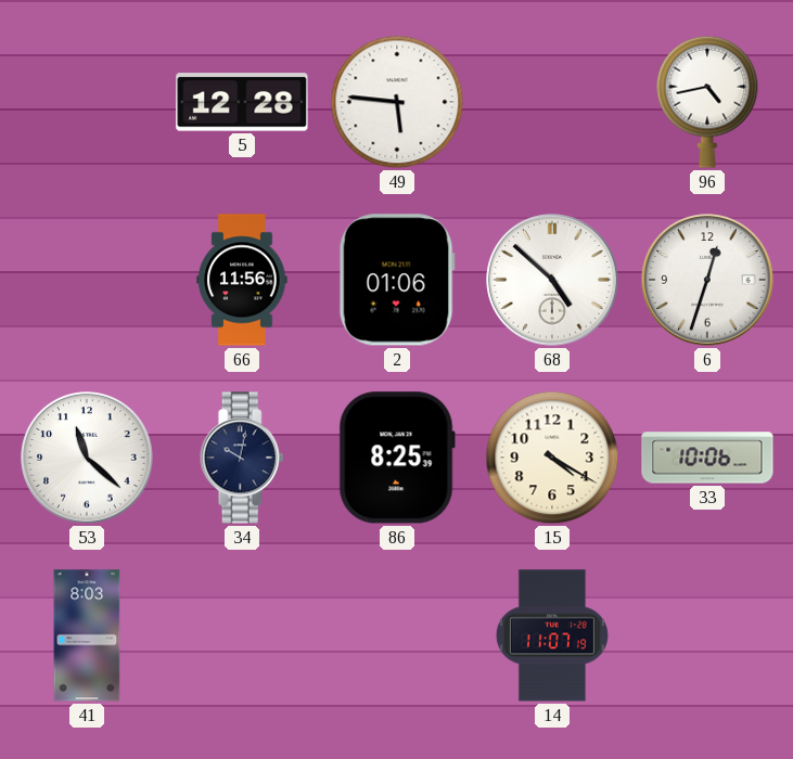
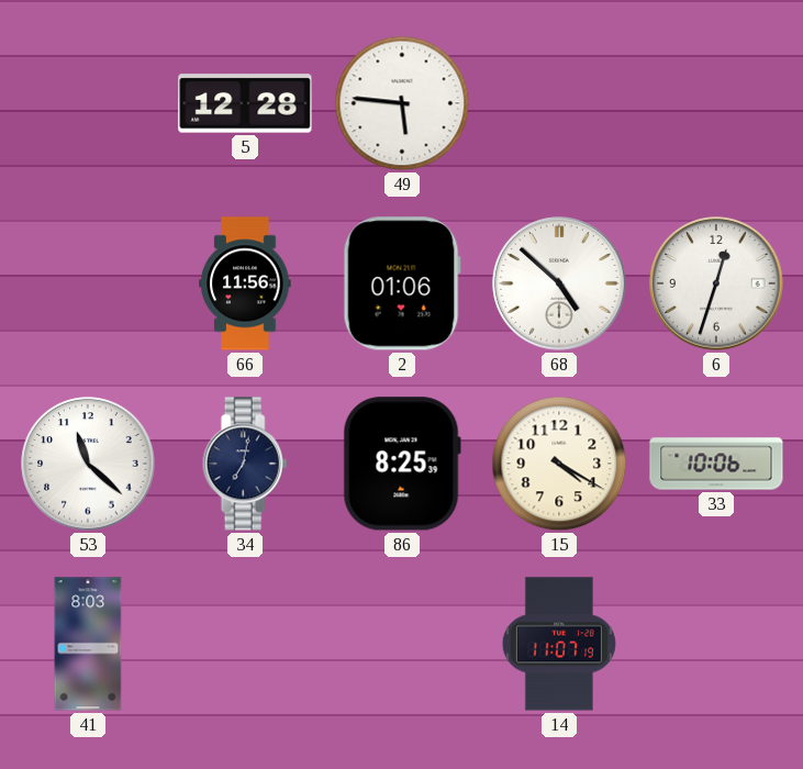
96: 4:43 -> none (707, 102)
34: 10:02 -> 7:02 (245, 464)
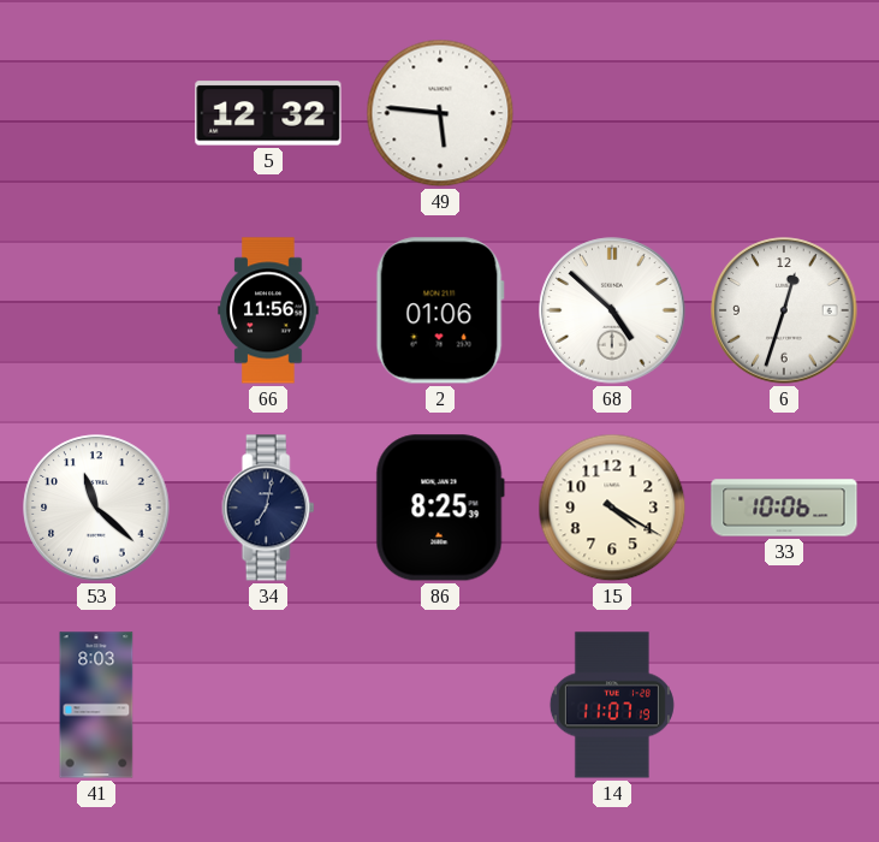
5: 12:28 -> 12:32 (268, 113)
